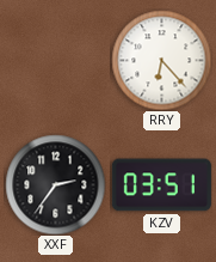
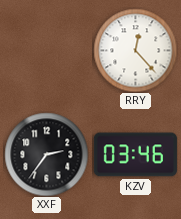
RRY: 6:23 -> 12:23 (135, 50)
KZV: 03:51 -> 03:46 (135, 155)
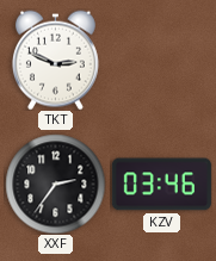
TKT: none -> 2:49 (55, 60)
RRY: 12:23 -> none (135, 50)
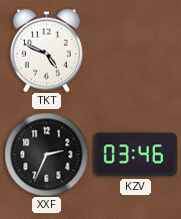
TKT: 2:49 -> 4:49 (46, 50)
XXF: 2:36 -> 2:34 (46, 154)
